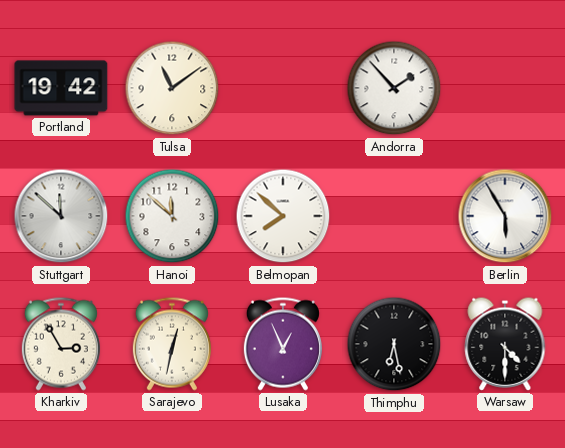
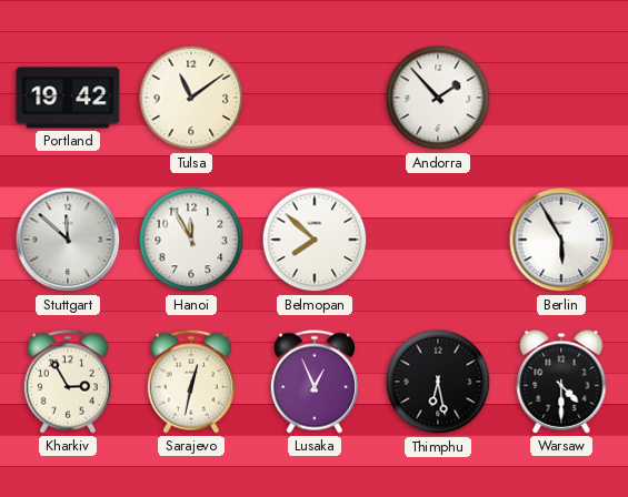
Hanoi: 11:52 -> 11:55 (191, 240)
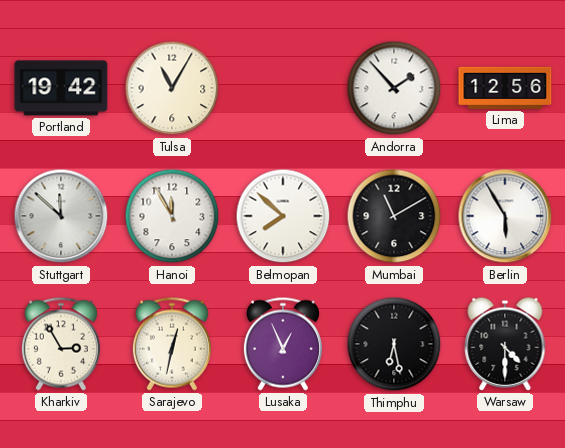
Tulsa: 11:09 -> 11:05 (172, 88)
Lima: none -> 12:56 (505, 88)
Mumbai: none -> 11:10 (394, 216)
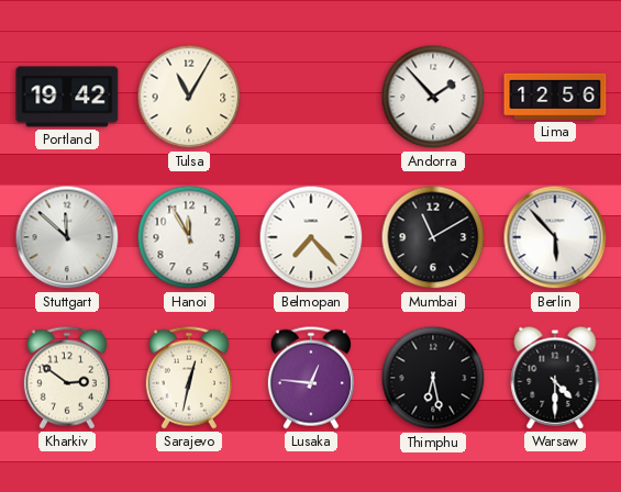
Belmopan: 7:52 -> 7:23 (311, 237)
Berlin: 5:55 -> 5:53 (555, 237)
Kharkiv: 2:55 -> 2:51 (67, 378)
Lusaka: 12:56 -> 12:46 (311, 378)
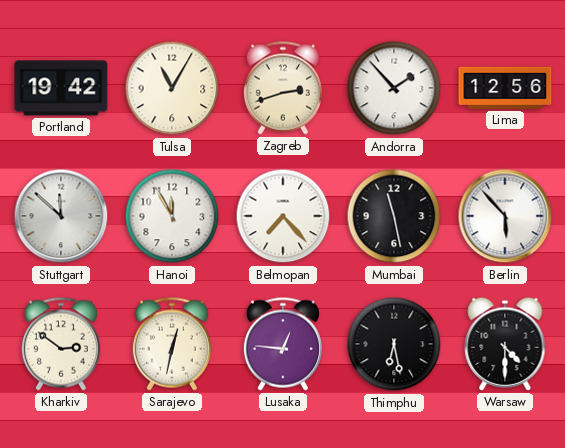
Zagreb: none -> 2:42 (283, 88)
Mumbai: 11:10 -> 11:28 (394, 216)
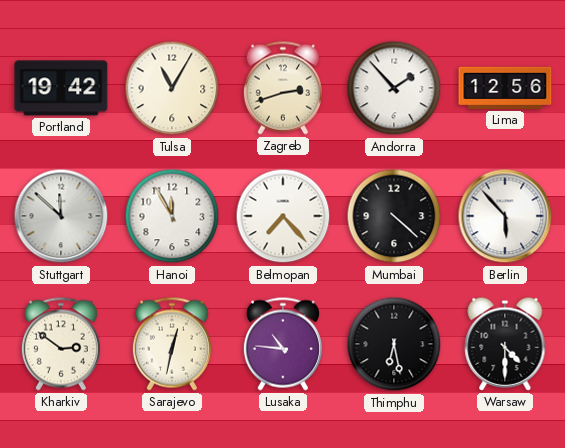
Mumbai: 11:28 -> 4:22 (394, 216)
Lusaka: 12:46 -> 10:46 (283, 344)
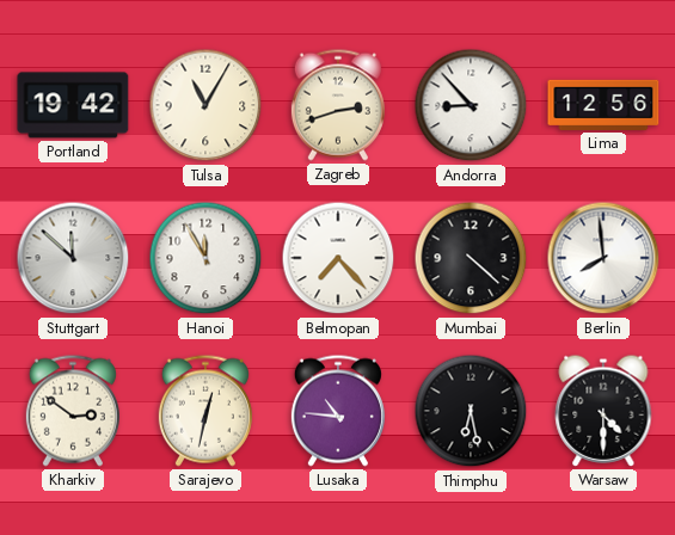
Andorra: 1:53 -> 8:53 (471, 105)
Berlin: 5:53 -> 7:59 (603, 258)
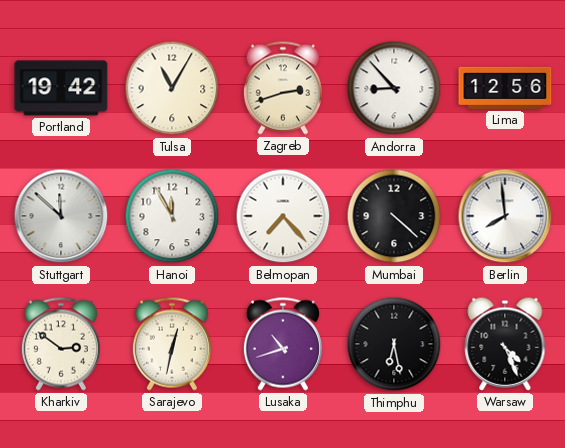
Lusaka: 10:46 -> 10:42 (283, 344)
Warsaw: 4:30 -> 4:26 (505, 344)
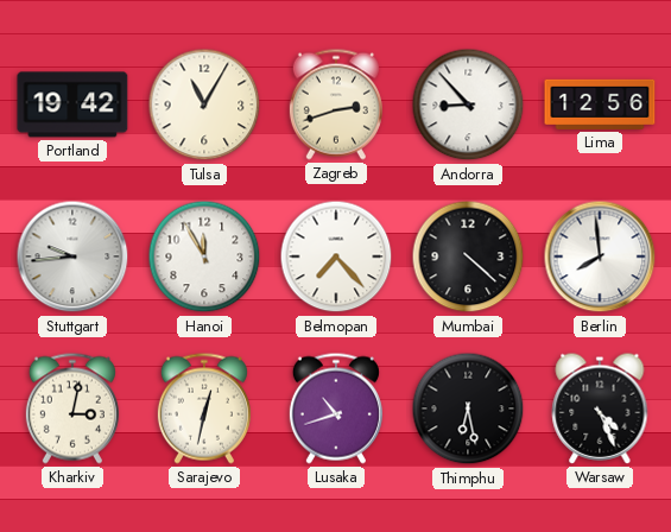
Stuttgart: 11:52 -> 9:44 (72, 256)
Kharkiv: 2:51 -> 3:02 (72, 408)
